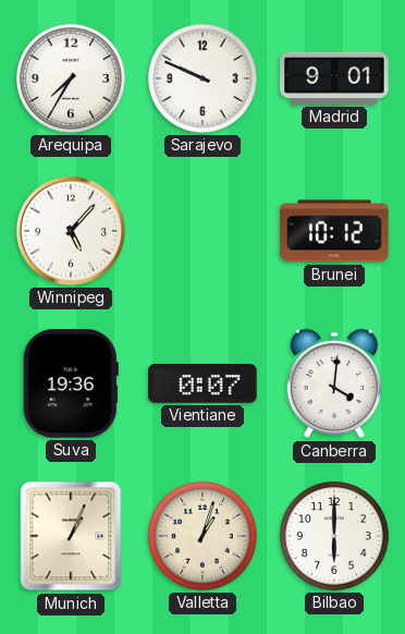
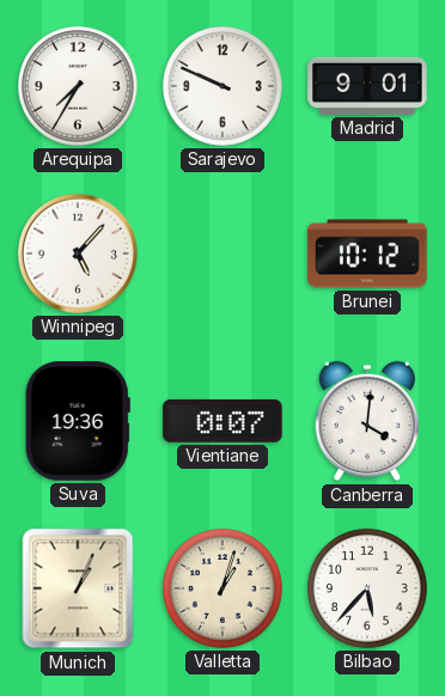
Bilbao: 6:00 -> 5:37 (368, 590)
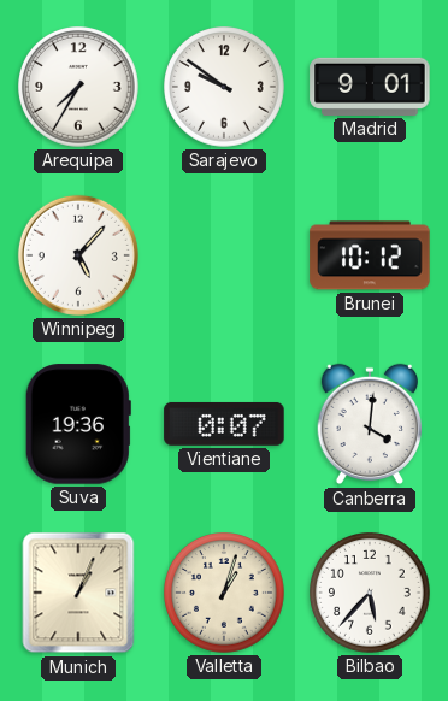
Sarajevo: 9:49 -> 9:51 (225, 88)
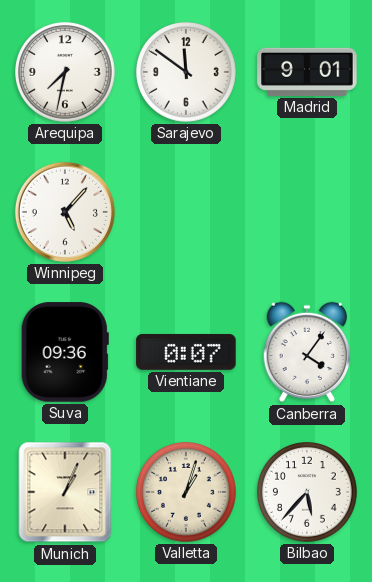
Arequipa: 7:35 -> 7:32 (66, 73)
Sarajevo: 9:51 -> 11:51 (187, 73)
Brunei: 10:12 -> none (370, 255)
Suva: 19:36 -> 09:36 (65, 352)
Canberra: 4:01 -> 4:06 (306, 352)
